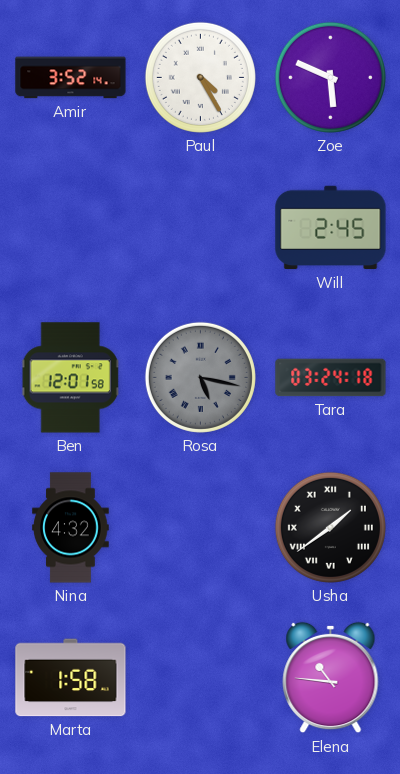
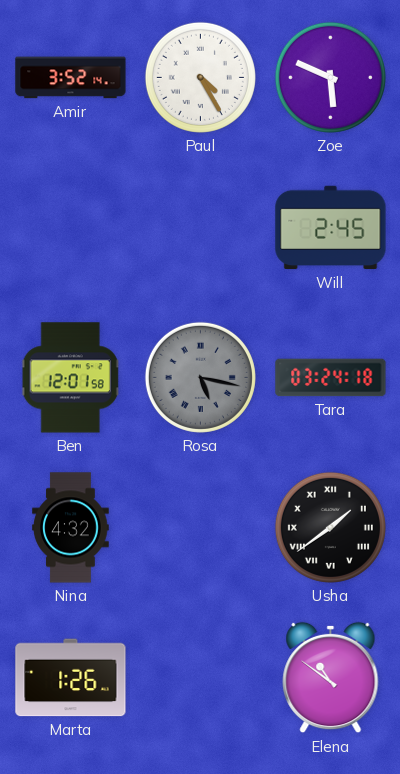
Marta: 1:58 -> 1:26 (71, 678)
Elena: 10:46 -> 10:51 (331, 678)
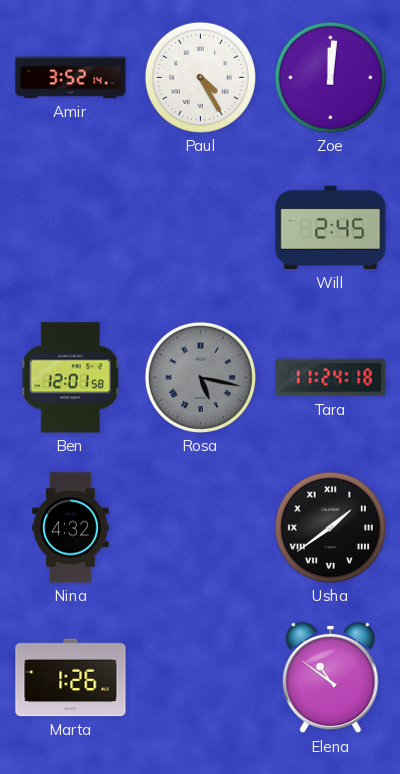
Zoe: 5:49 -> 12:01 (330, 77)
Tara: 03:24 -> 11:24 (331, 378)
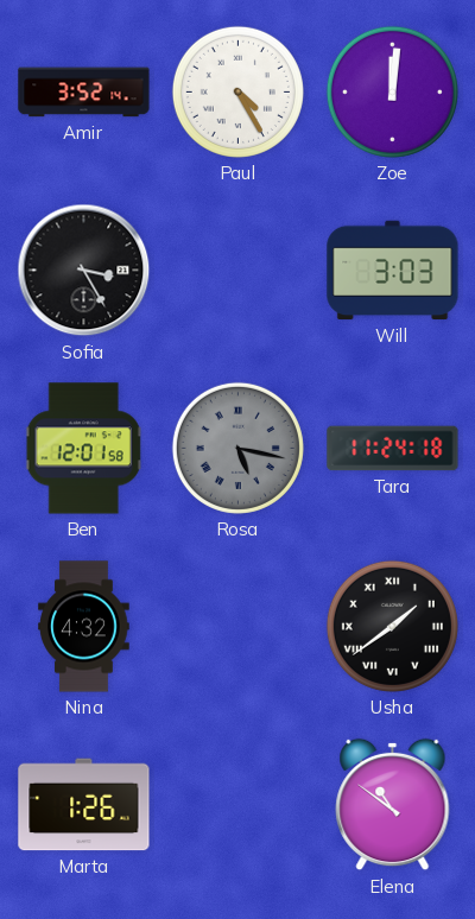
Sofia: none -> 3:25 (84, 271)
Will: 2:45 -> 3:03 (393, 271)
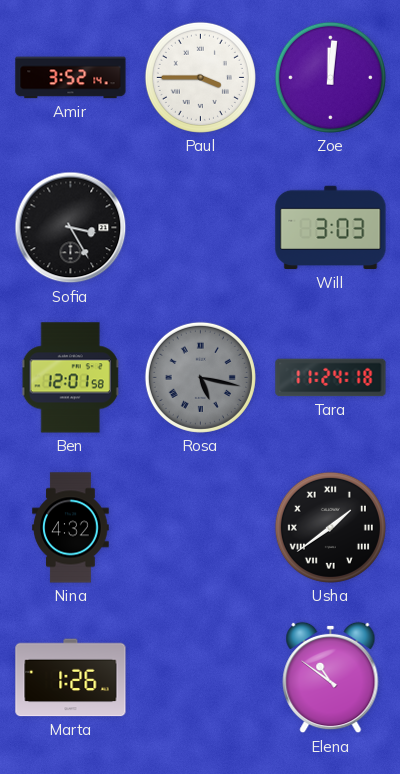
Paul: 4:25 -> 3:45 (200, 77)
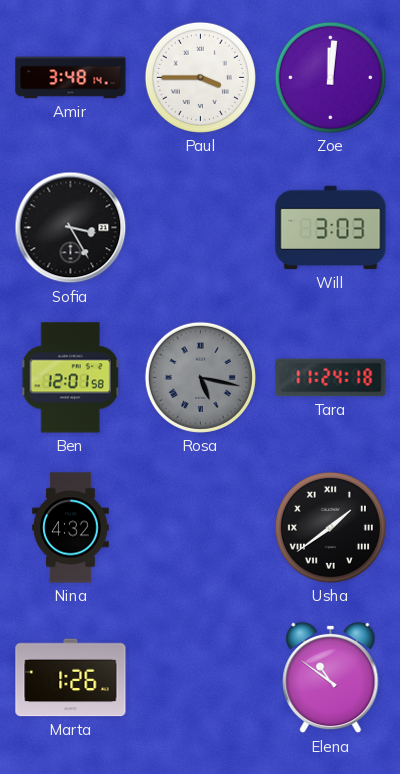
Amir: 3:52 -> 3:48 (71, 78)
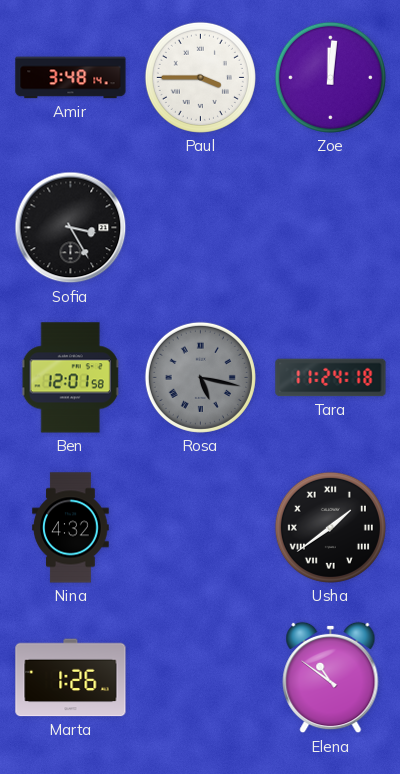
Will: 3:03 -> none (331, 228)
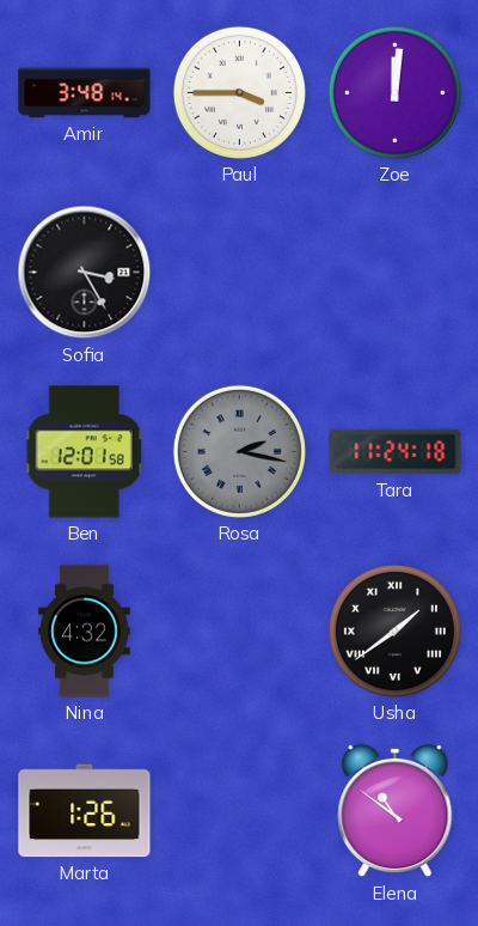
Rosa: 5:17 -> 2:17 (239, 451)
